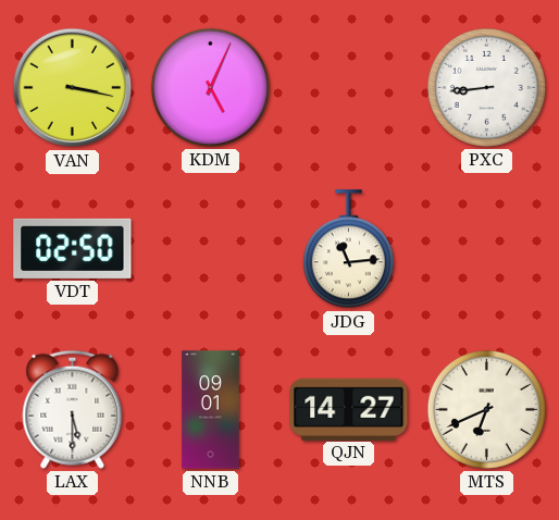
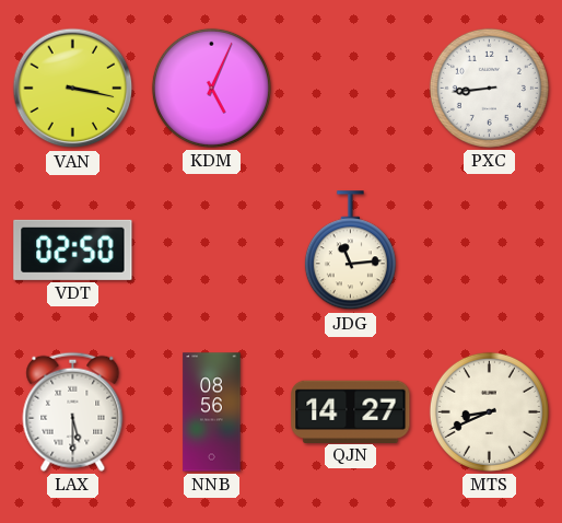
NNB: 09:01 -> 08:56 (212, 412)
MTS: 6:41 -> 8:41 (489, 411)
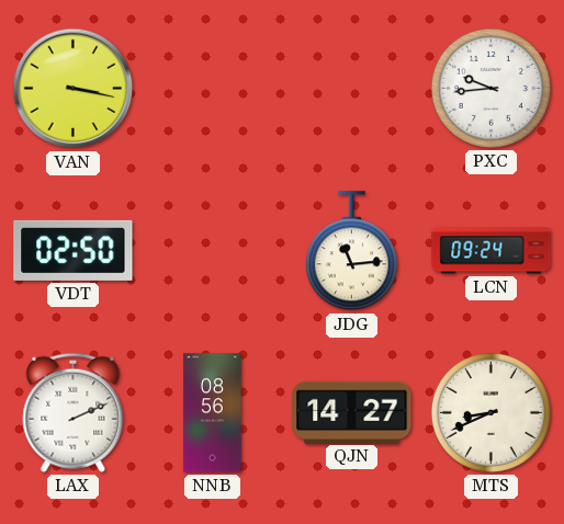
KDM: 5:04 -> none (211, 88)
PXC: 8:44 -> 9:44 (490, 88)
LCN: none -> 09:24 (492, 251)
LAX: 5:30 -> 2:11 (74, 412)
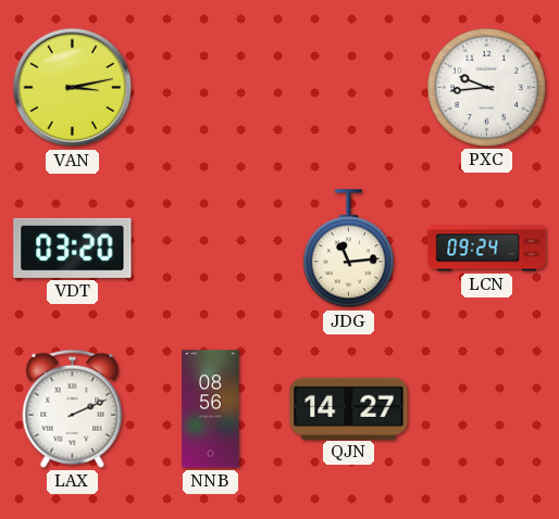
VAN: 3:17 -> 3:13 (73, 88)
VDT: 02:50 -> 03:20 (73, 248)
MTS: 8:41 -> none (490, 412)
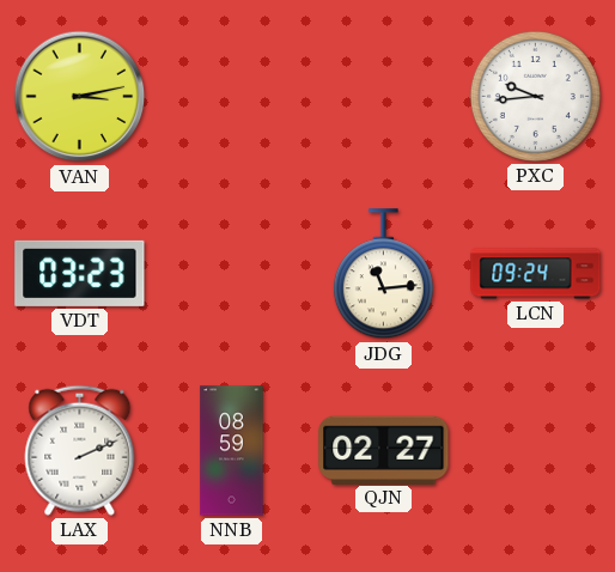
VDT: 03:20 -> 03:23 (80, 273)
NNB: 08:56 -> 08:59 (232, 451)
QJN: 14:27 -> 02:27 (384, 450)
